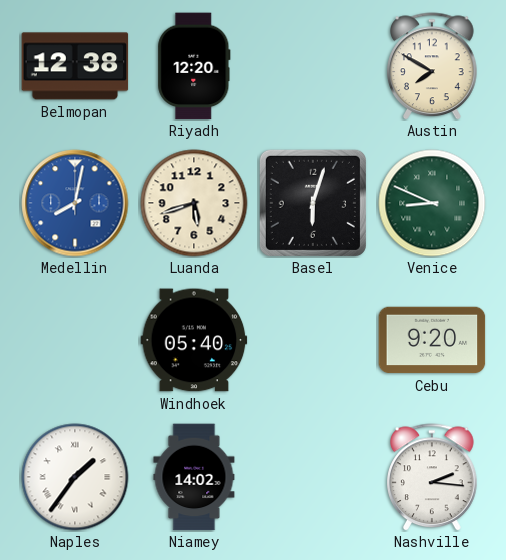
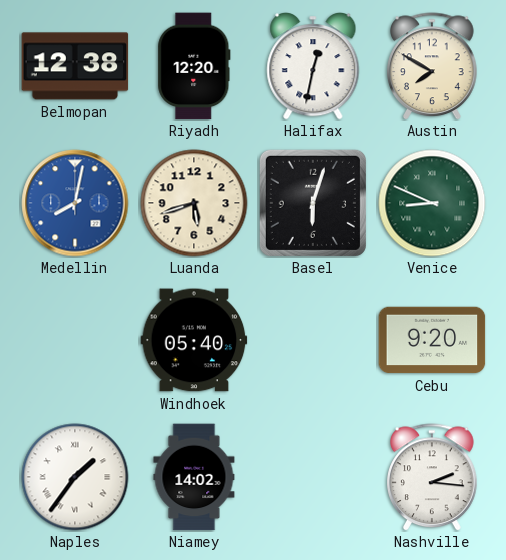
Halifax: none -> 12:32 (313, 67)
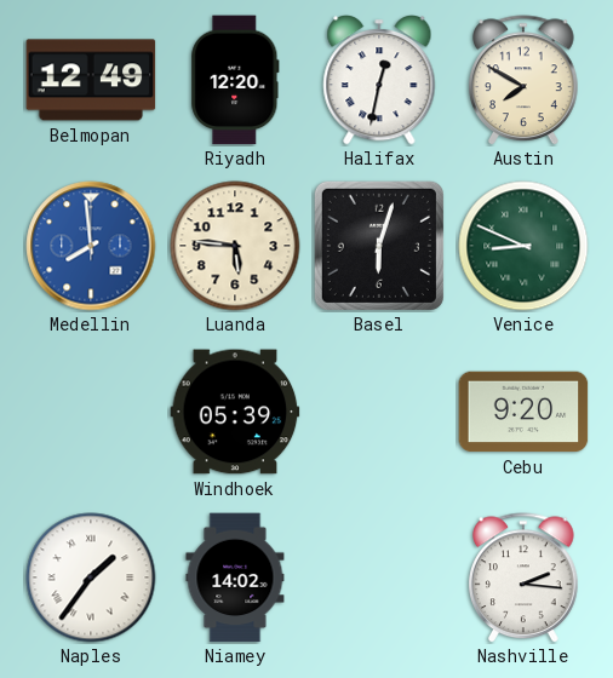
Belmopan: 12:38 -> 12:49 (91, 80)
Medellin: 8:02 -> 7:59 (91, 246)
Luanda: 5:42 -> 5:46 (235, 246)
Windhoek: 05:40 -> 05:39 (235, 412)
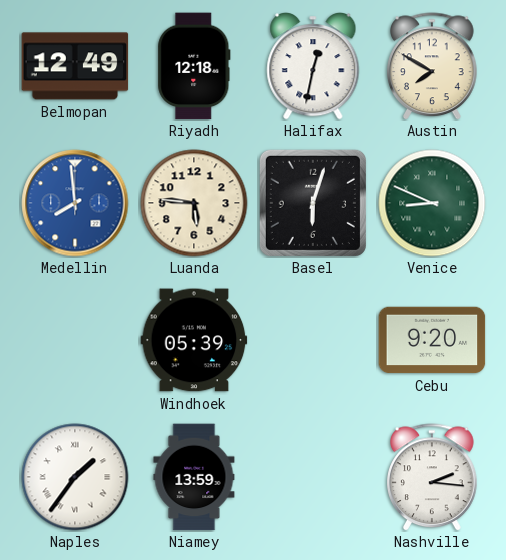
Riyadh: 12:20 -> 12:18 (194, 66)
Niamey: 14:02 -> 13:59 (194, 477)
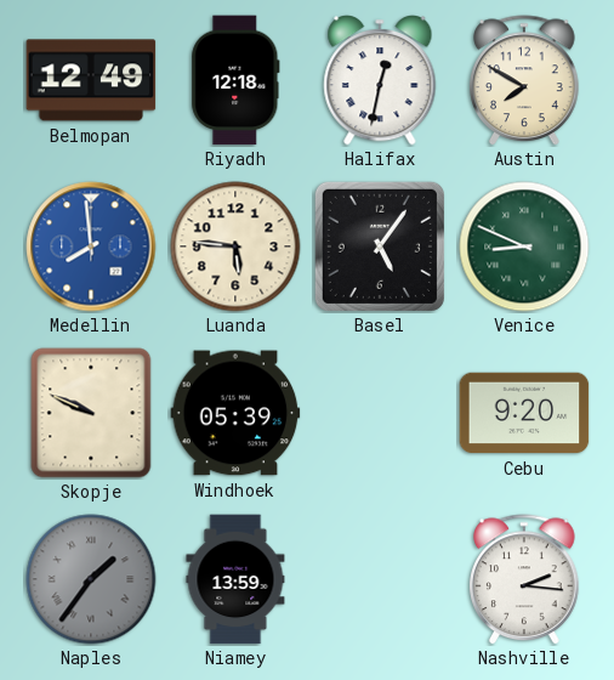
Basel: 6:03 -> 5:06 (380, 246)
Skopje: none -> 9:49 (91, 413)
Naples dial: white -> grey (91, 579)
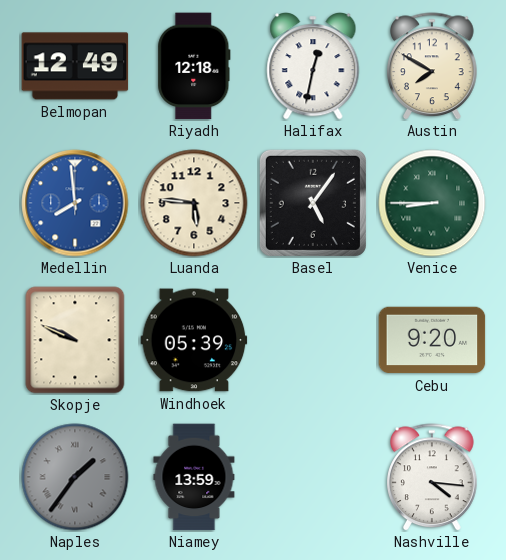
Venice: 8:49 -> 8:45 (432, 203)
Nashville: 2:16 -> 4:16 (433, 477)
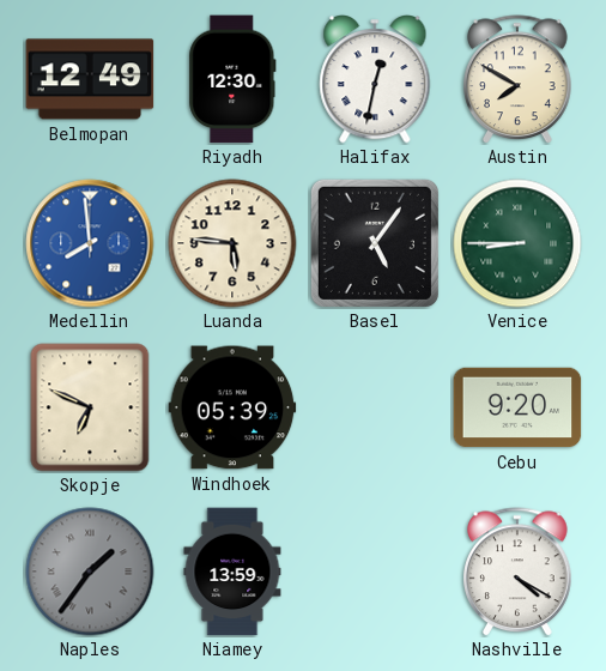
Riyadh: 12:18 -> 12:30 (232, 79)
Skopje: 9:49 -> 6:49 (90, 407)
Nashville: 4:16 -> 4:20 (519, 572)
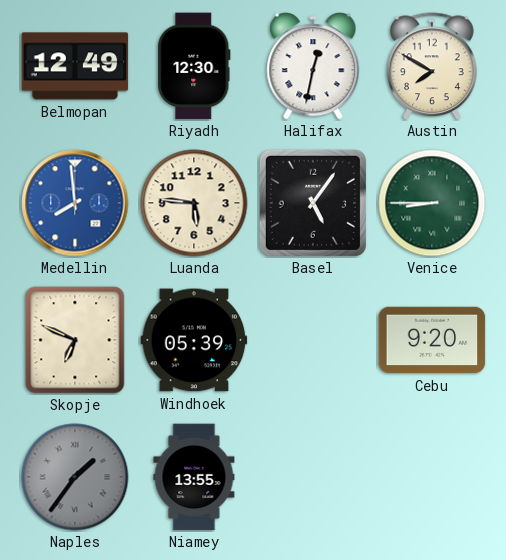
Niamey: 13:59 -> 13:55 (194, 477)
Nashville: 4:20 -> none (519, 572)
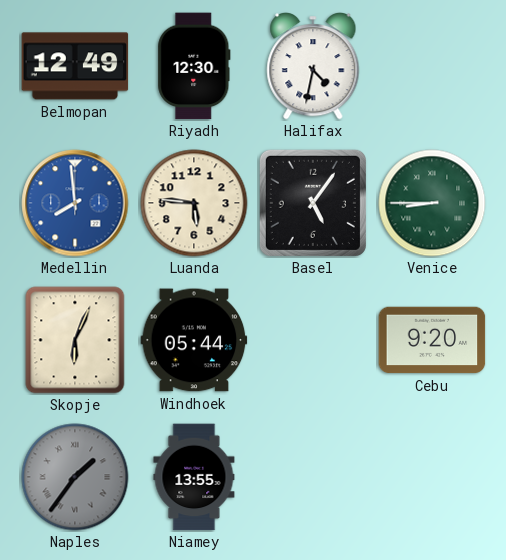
Halifax: 12:32 -> 4:32 (313, 67)
Austin: 7:50 -> none (433, 66)
Skopje: 6:49 -> 6:04 (75, 340)
Windhoek: 05:39 -> 05:44 (194, 340)
